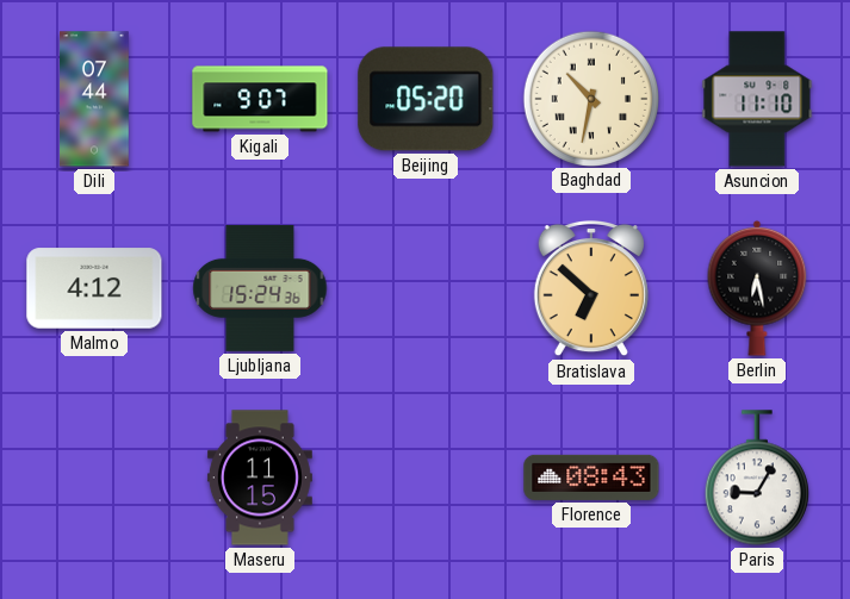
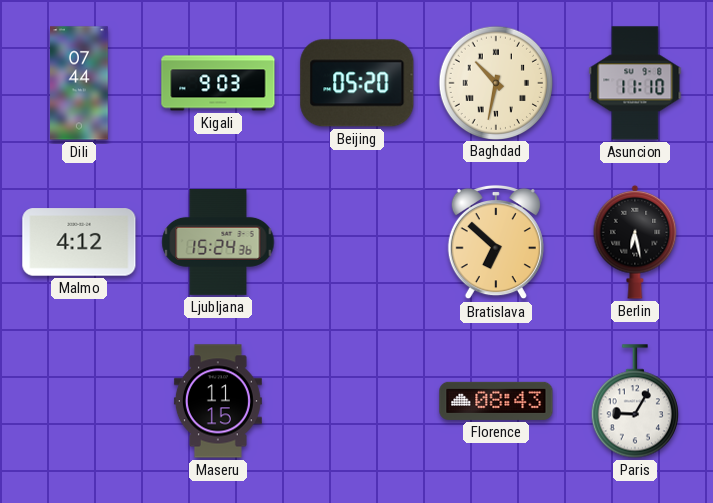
Kigali: 9:07 -> 9:03 (218, 83)
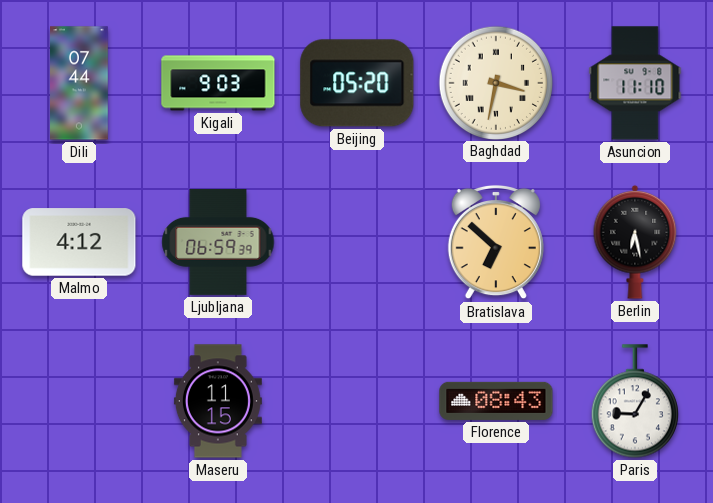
Baghdad: 10:32 -> 3:32 (495, 82)
Ljubljana: 15:24 -> 06:59 (218, 242)
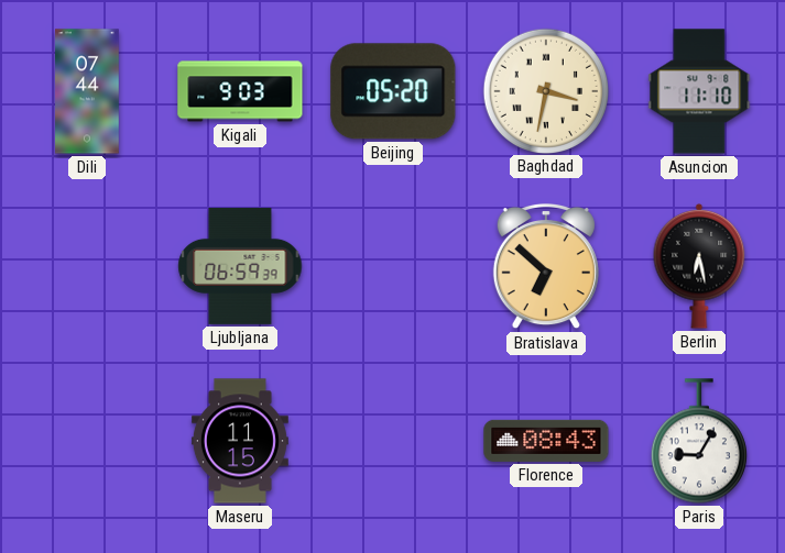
Malmo: 4:12 -> none (79, 242)
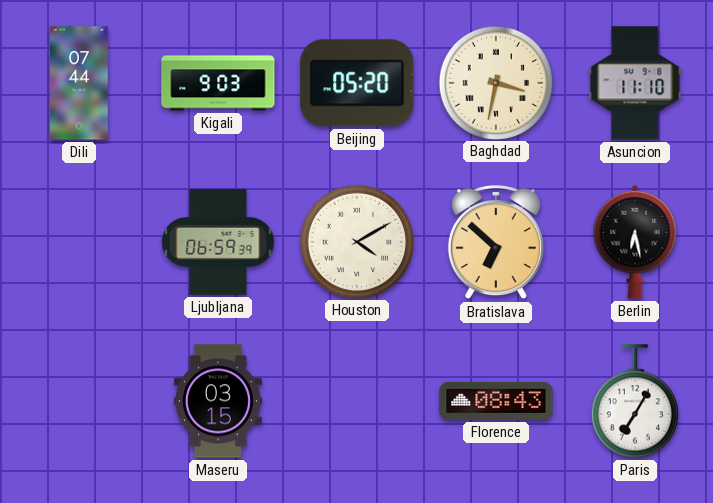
Houston: none -> 4:10 (356, 241)
Maseru: 11:15 -> 03:15 (218, 401)
Paris: 9:05 -> 7:05 (635, 401)
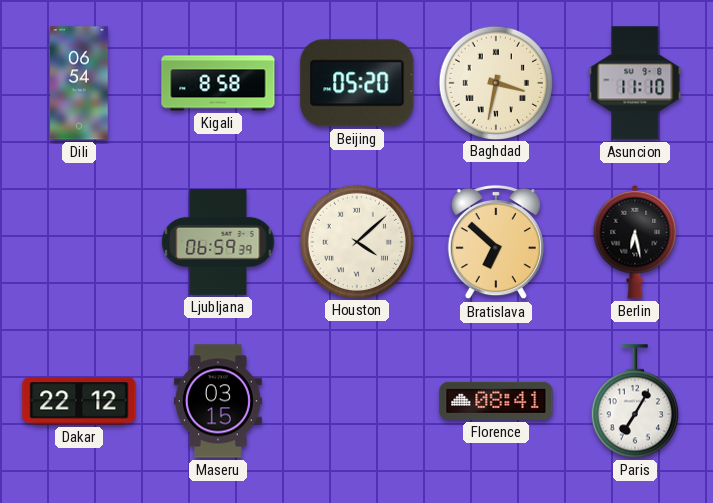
Dili: 07:44 -> 06:54 (79, 83)
Kigali: 9:03 -> 8:58 (218, 83)
Houston: 4:10 -> 4:08 (356, 241)
Dakar: none -> 22:12 (79, 401)
Florence: 08:43 -> 08:41 (496, 401)
